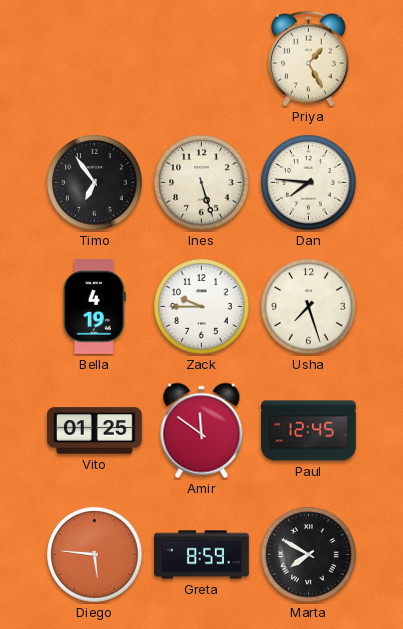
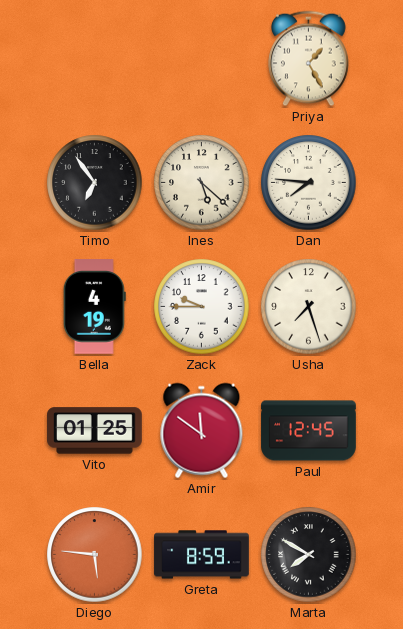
Ines: 5:27 -> 5:22 (202, 183)
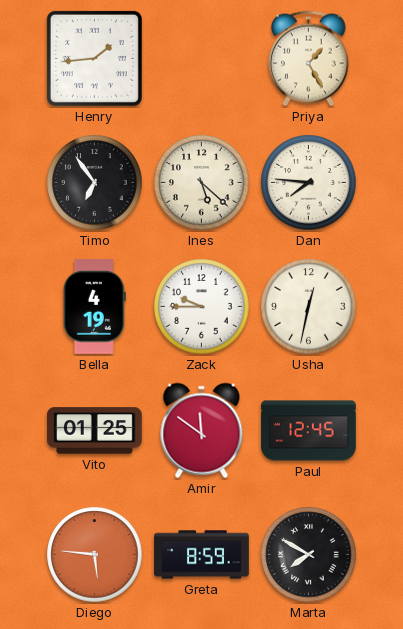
Henry: none -> 1:44 (94, 58)
Usha: 7:27 -> 12:32 (309, 307)
